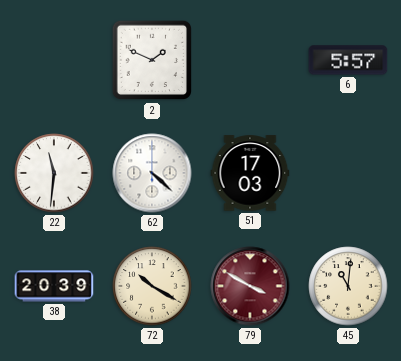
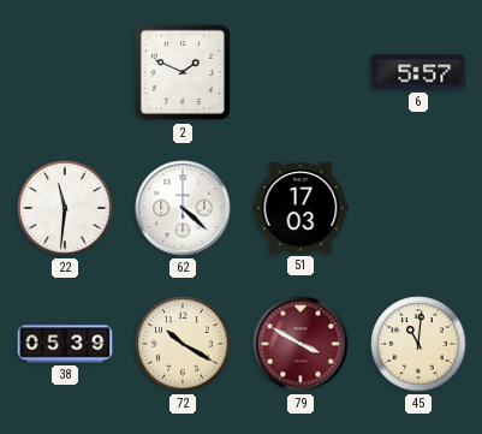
38: 20:39 -> 05:39 (65, 344)
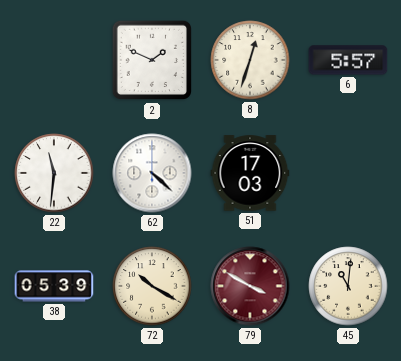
8: none -> 12:33 (250, 60)
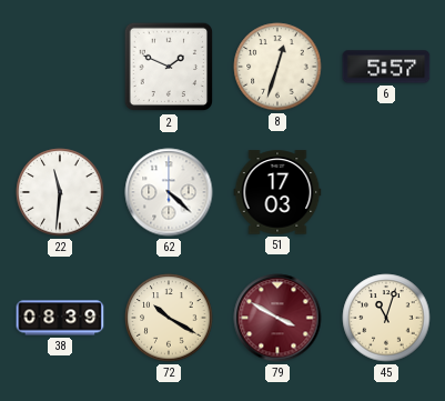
38: 05:39 -> 08:39 (60, 318)
45: 11:01 -> 11:03 (386, 318)
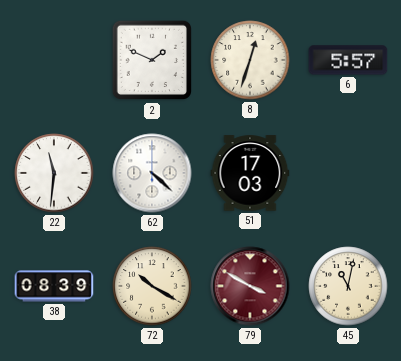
45: 11:03 -> 11:02 (348, 286)
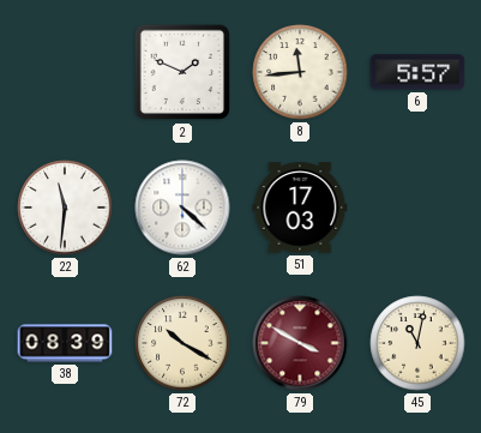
8: 12:33 -> 11:44 (300, 72)
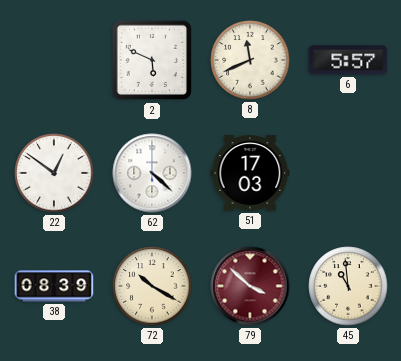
2: 1:49 -> 5:49 (152, 60)
8: 11:44 -> 11:41 (250, 60)
22: 11:31 -> 12:51 (54, 173)
79: 3:50 -> 3:52 (250, 286)
45: 11:02 -> 10:59 (348, 286)
